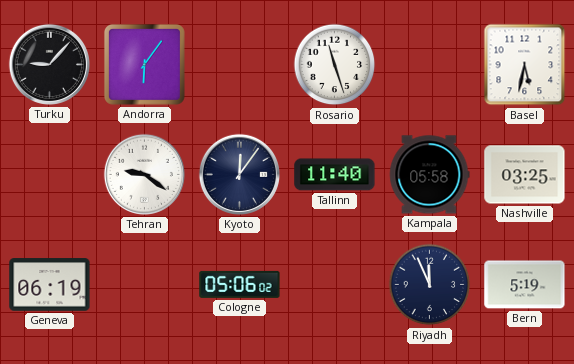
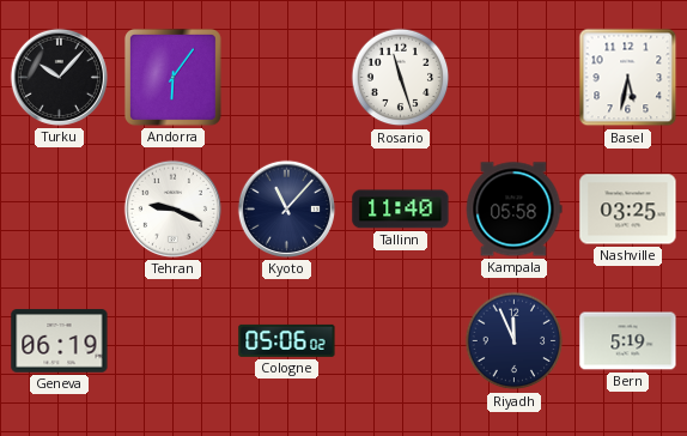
Turku: 9:07 -> 10:07 (59, 77)
Tehran: 9:21 -> 9:19 (172, 208)
Kyoto: 12:06 -> 11:07 (286, 208)
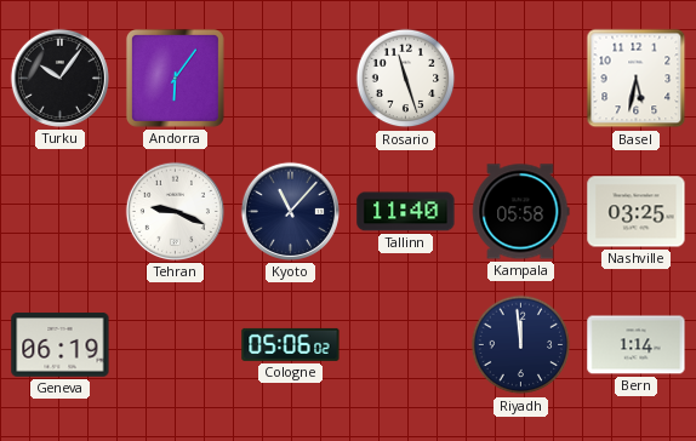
Turku: 10:07 -> 10:06 (59, 78)
Riyadh: 11:56 -> 11:59 (521, 345)
Bern: 5:19 -> 1:14 (637, 345)
